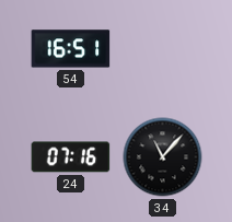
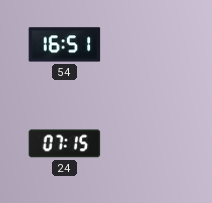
24: 07:16 -> 07:15 (65, 144)
34: 11:07 -> none (163, 157)
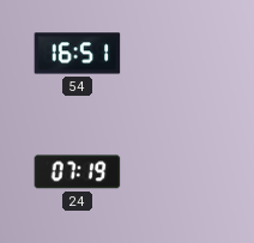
24: 07:15 -> 07:19 (78, 172)
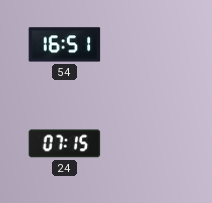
24: 07:19 -> 07:15 (65, 144)
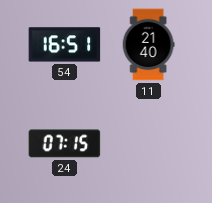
11: none -> 21:40 (148, 45)
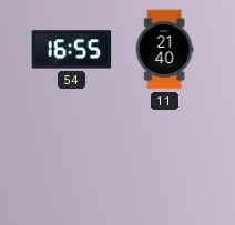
54: 16:51 -> 16:55 (72, 50)
24: 07:15 -> none (65, 144)
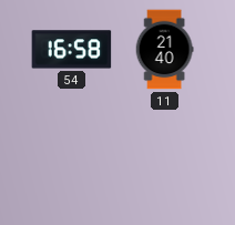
54: 16:55 -> 16:58 (72, 50)
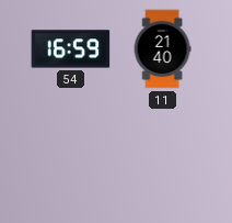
54: 16:58 -> 16:59 (71, 49)
